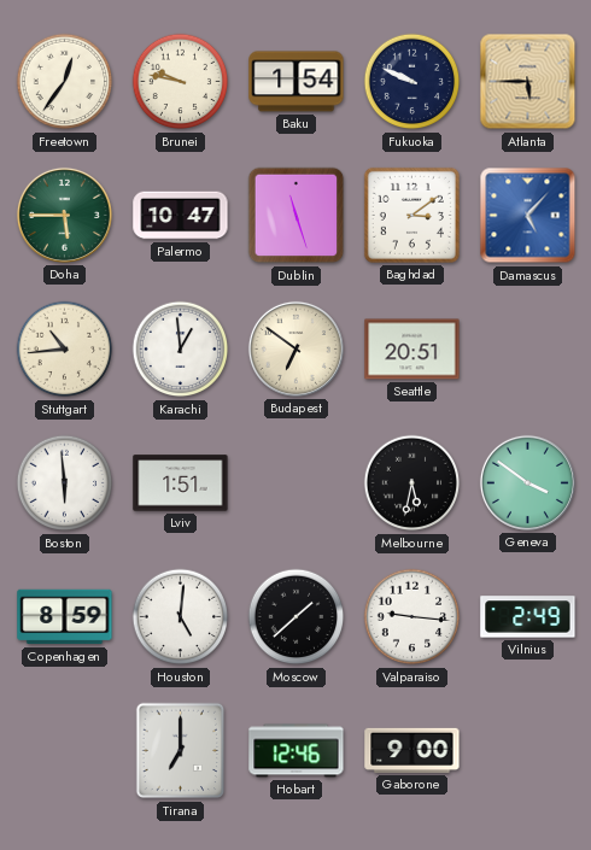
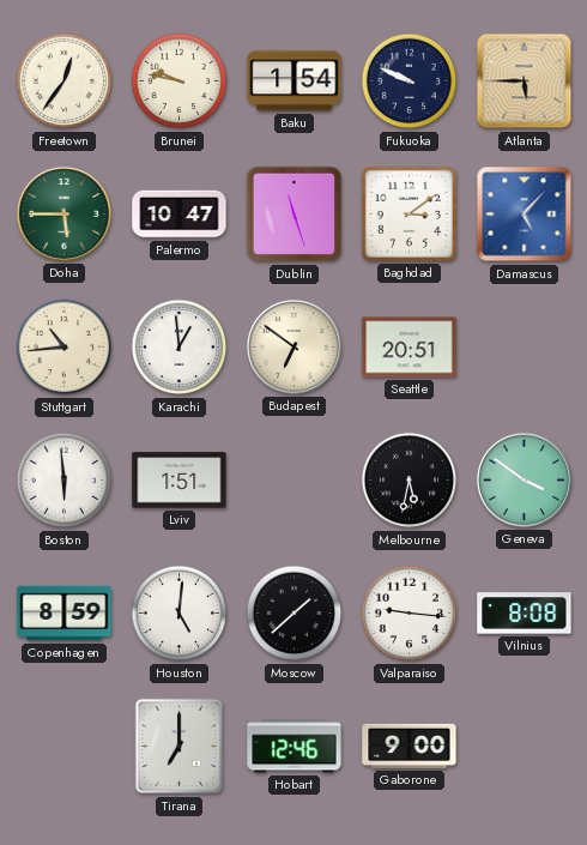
Vilnius: 2:49 -> 8:08 (525, 614)
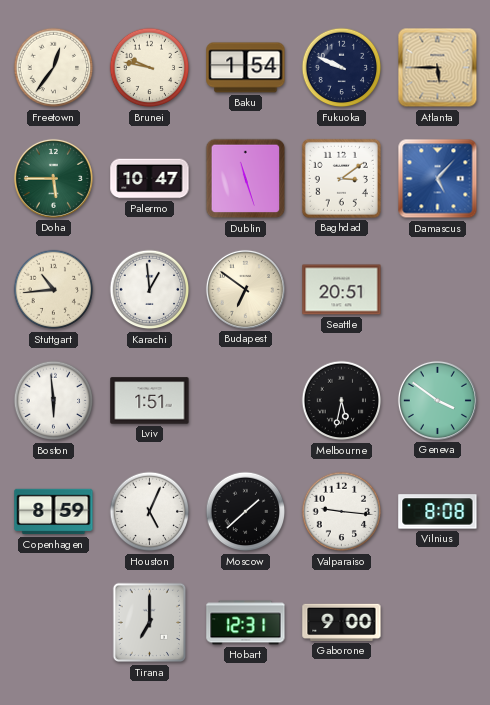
Houston: 5:01 -> 5:04 (150, 512)
Hobart: 12:46 -> 12:31 (246, 623)
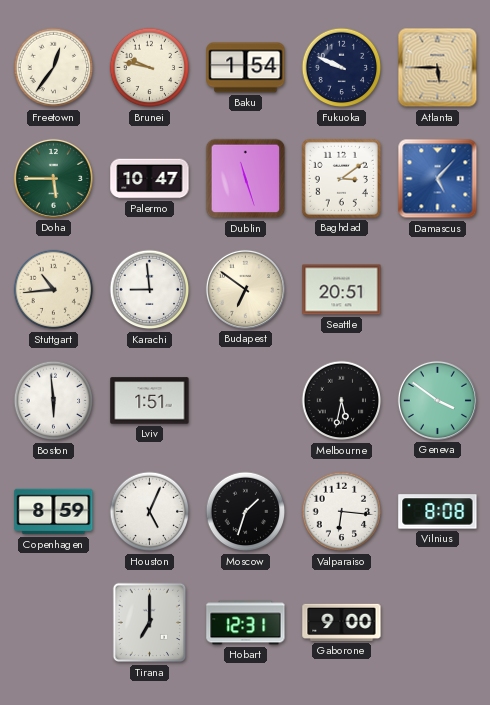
Karachi: 12:59 -> 8:59 (150, 290)
Moscow: 1:38 -> 1:33 (246, 512)
Valparaiso: 9:16 -> 6:16 (342, 512)
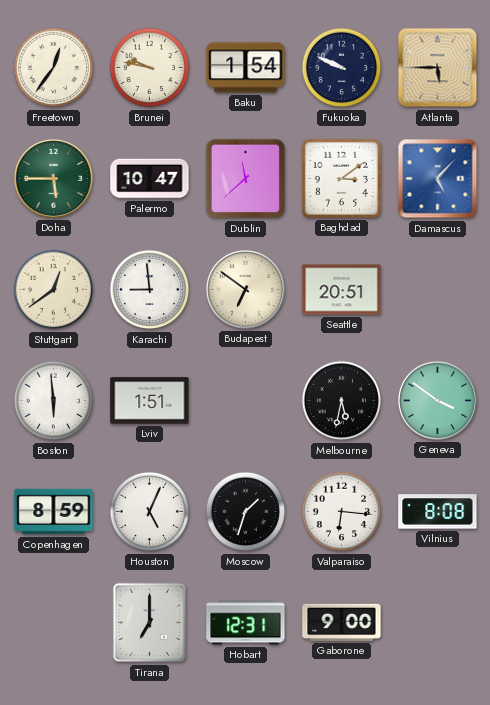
Dublin: 11:27 -> 11:38 (246, 179)
Stuttgart: 10:44 -> 12:39 (54, 290)
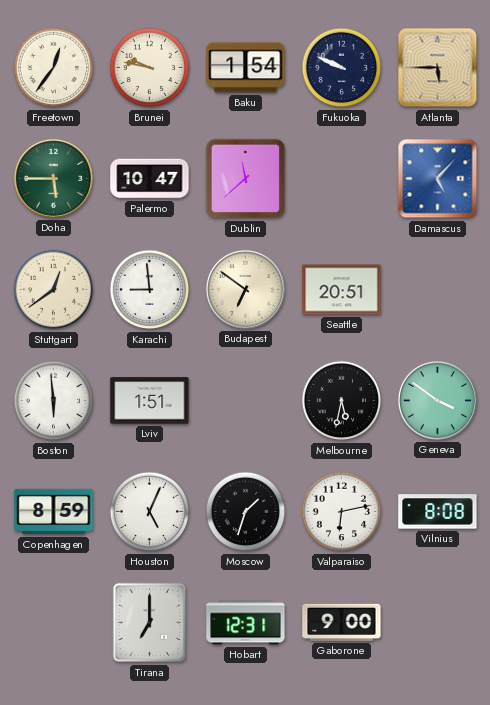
Baghdad: 3:09 -> none (341, 178)
Valparaiso: 6:16 -> 6:13 (342, 512)
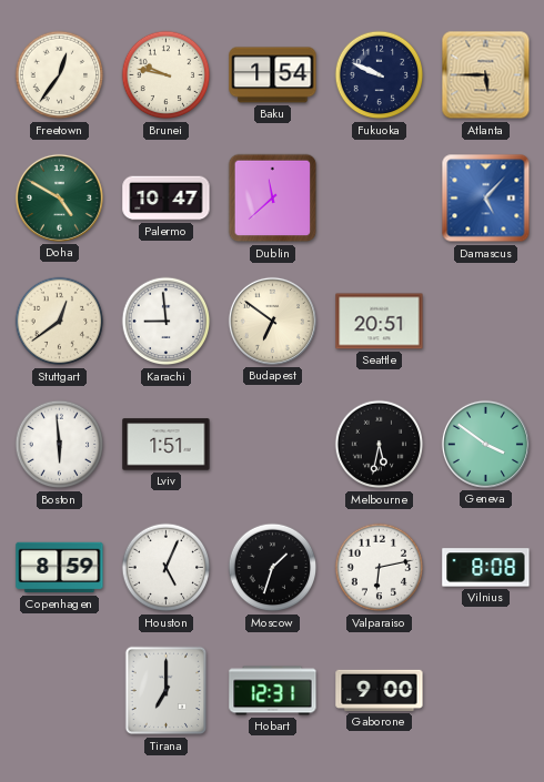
Doha: 5:45 -> 4:50 (59, 197)
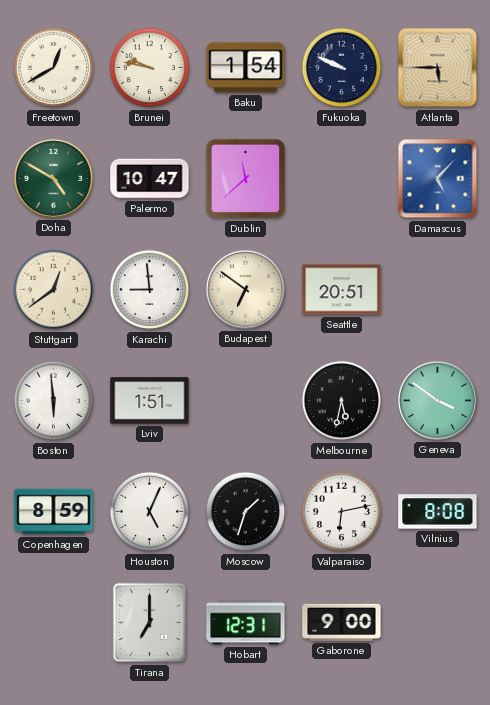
Freetown: 12:36 -> 12:40 (54, 68)
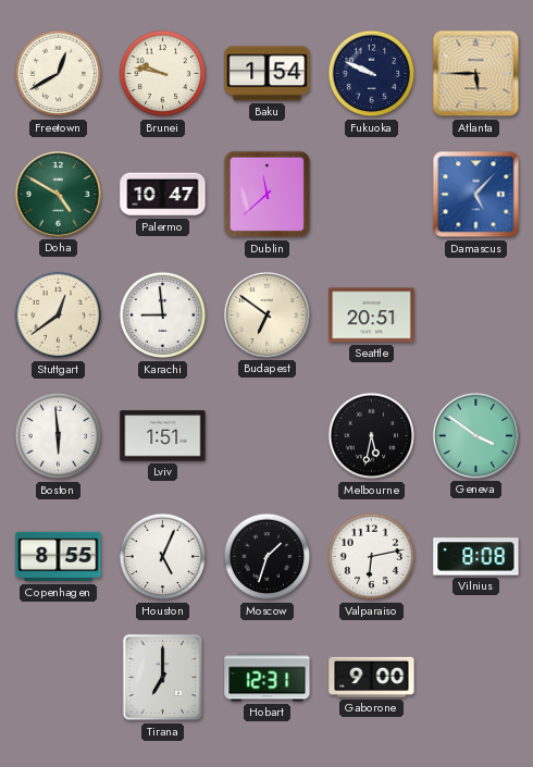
Copenhagen: 8:59 -> 8:55 (59, 557)
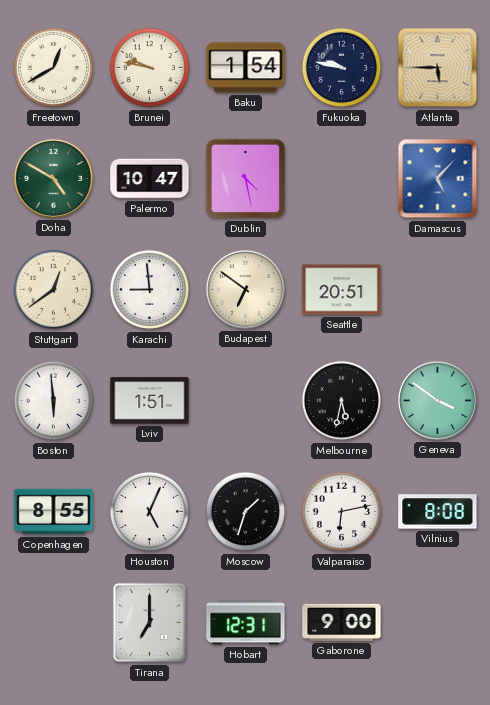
Fukuoka: 9:49 -> 9:47 (342, 68)
Dublin: 11:38 -> 4:28 (246, 179)
